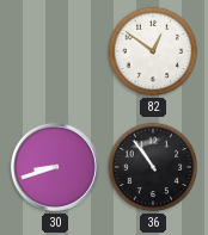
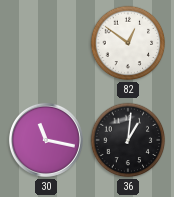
30: 8:42 -> 11:17 (46, 140)
36: 10:54 -> 1:01 (128, 140)
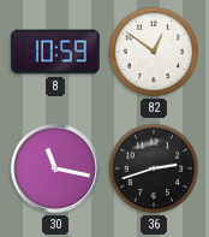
8: none -> 10:59 (55, 52)
36: 1:01 -> 2:42 (154, 168)
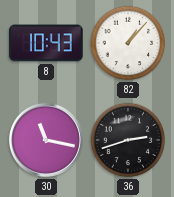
8: 10:59 -> 10:43 (46, 43)
82: 12:51 -> 1:07 (128, 43)
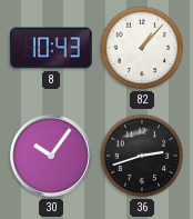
30: 11:17 -> 10:06 (51, 156)
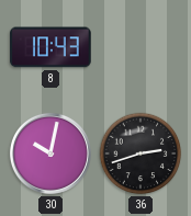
82: 1:07 -> none (142, 48)
30: 10:06 -> 10:02 (50, 154)
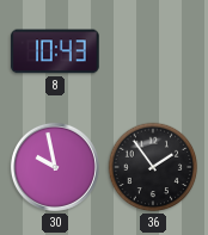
30: 10:02 -> 9:58 (55, 167)
36: 2:42 -> 1:54 (153, 167)
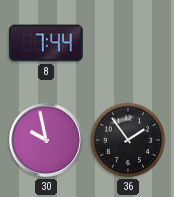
8: 10:43 -> 7:44 (46, 43)
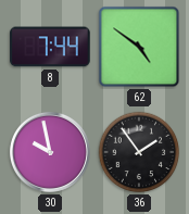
62: none -> 4:51 (139, 47)
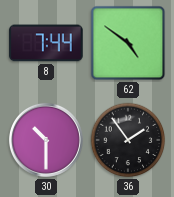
30: 9:58 -> 10:30 (46, 140)
